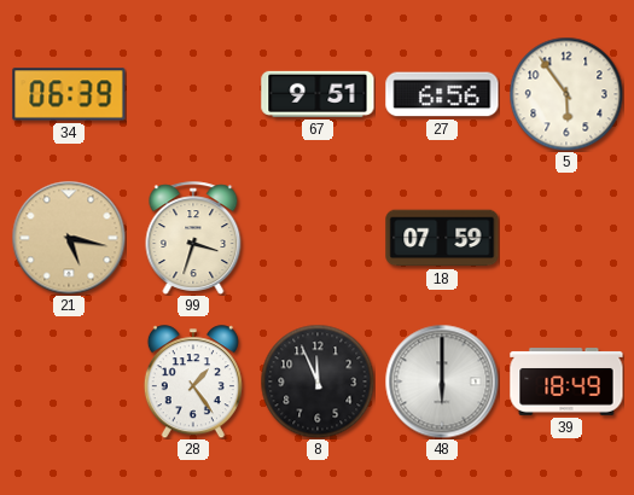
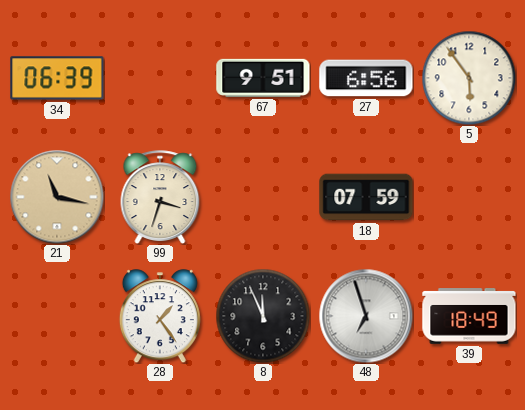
21: 5:17 -> 11:17 (57, 197)
48: 6:00 -> 6:57 (366, 316)
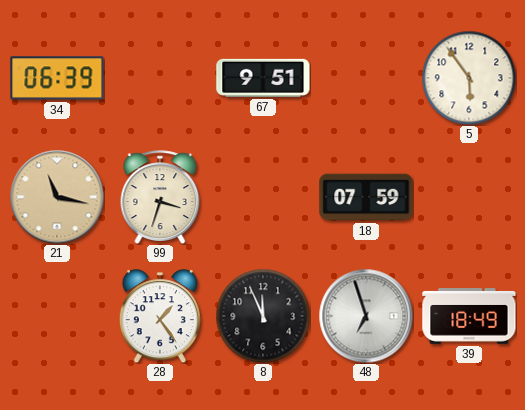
27: 6:56 -> none (366, 78)
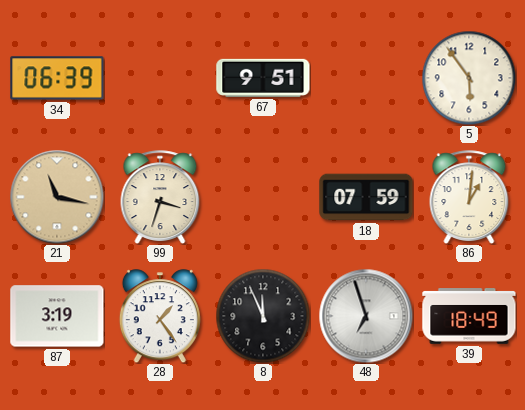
86: none -> 1:01 (469, 197)
87: none -> 3:19 (57, 316)
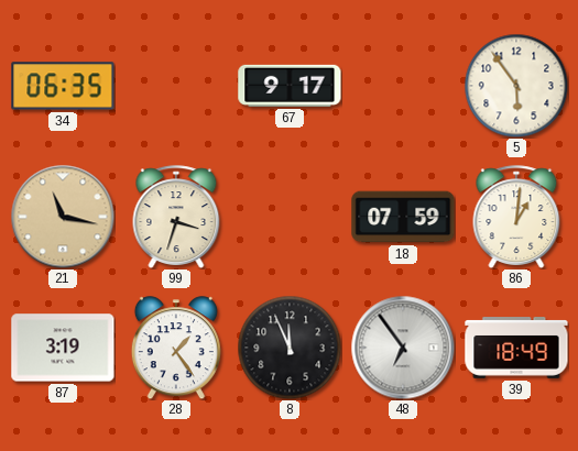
34: 06:39 -> 06:35 (63, 86)
67: 9:51 -> 9:17 (290, 86)
48: 6:57 -> 6:54 (403, 348)
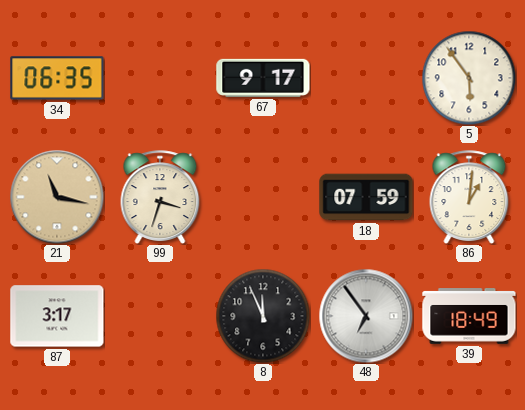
87: 3:19 -> 3:17 (57, 316)
28: 1:24 -> none (176, 348)
